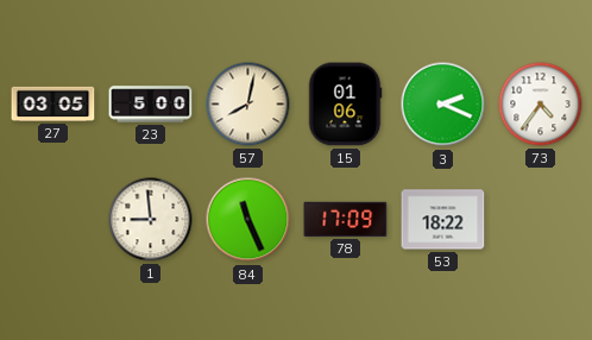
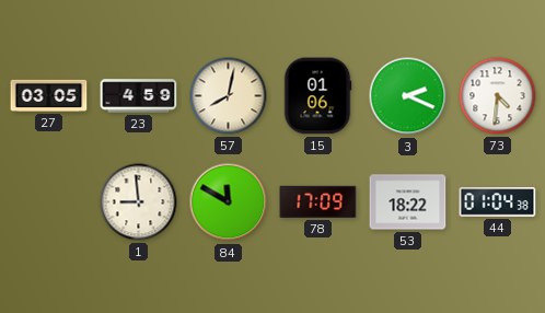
23: 5:00 -> 4:59 (139, 96)
73: 4:36 -> 4:31 (498, 96)
84: 11:26 -> 11:50 (229, 202)
44: none -> 01:04 (498, 202)
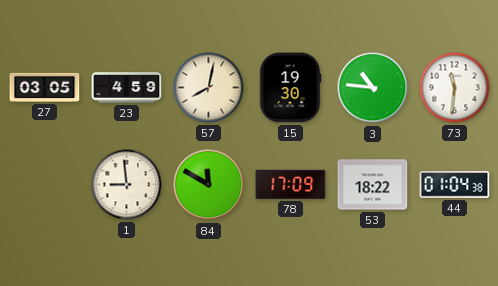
15: 01:06 -> 19:30 (290, 88)
3: 2:19 -> 10:46 (373, 88)
73: 4:31 -> 11:31 (455, 88)
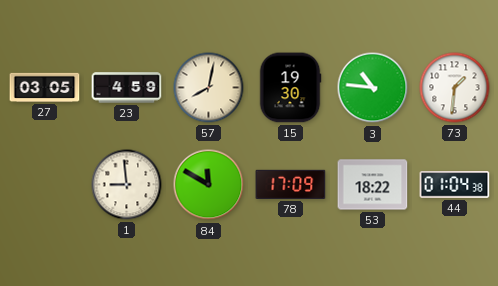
73: 11:31 -> 1:31 (455, 88)
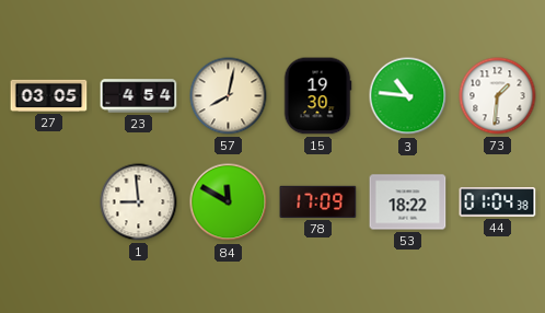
23: 4:59 -> 4:54 (139, 96)
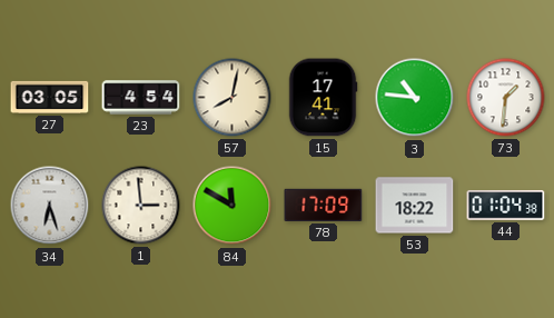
15: 19:30 -> 17:41 (323, 98)
34: none -> 6:27 (50, 206)
1: 8:59 -> 2:59 (141, 206)
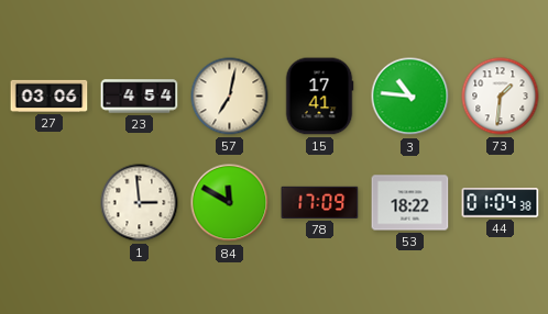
27: 03:05 -> 03:06 (50, 96)
57: 8:02 -> 7:02 (230, 97)
34: 6:27 -> none (50, 206)
